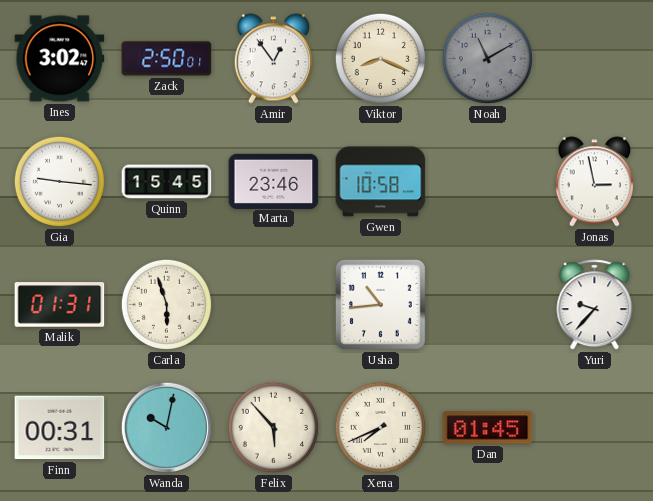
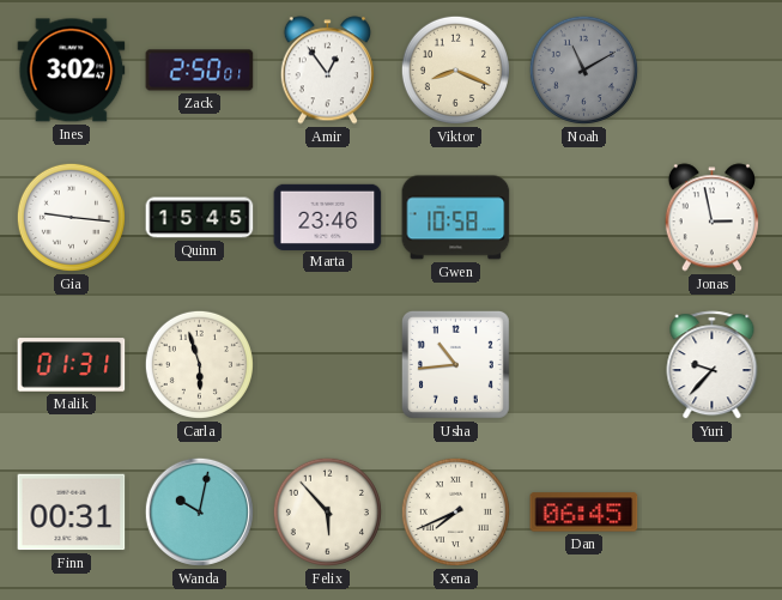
Dan: 01:45 -> 06:45 (584, 513)
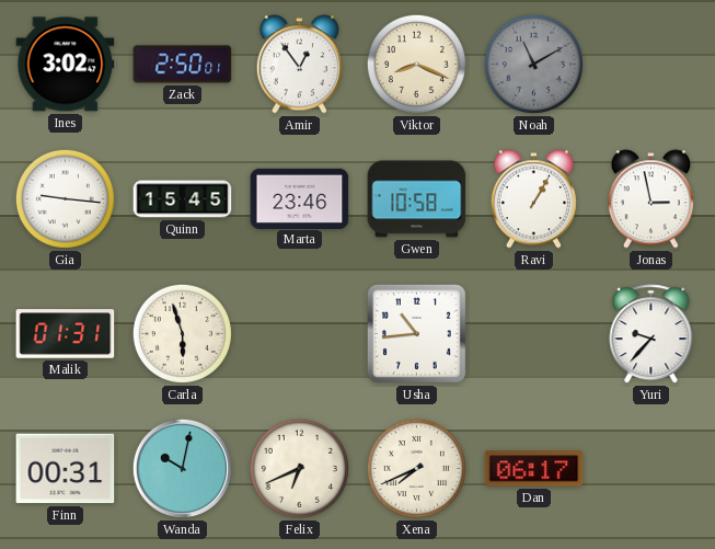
Ravi: none -> 1:05 (533, 199)
Felix: 5:53 -> 6:41 (299, 468)
Dan: 06:45 -> 06:17 (534, 469)
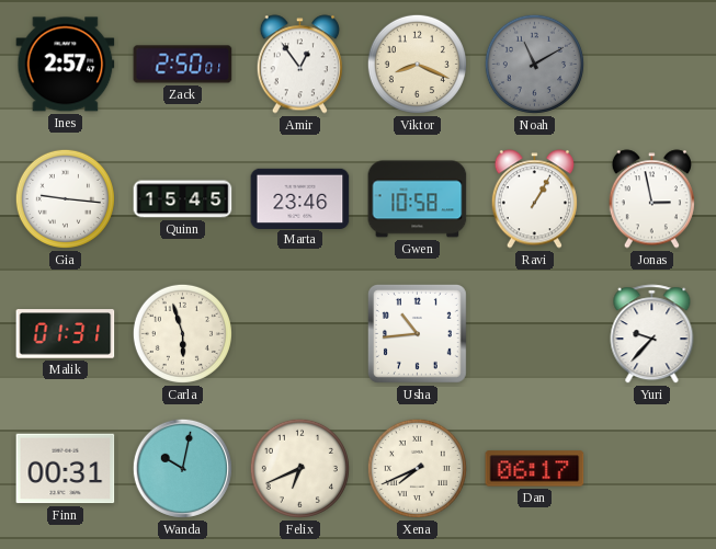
Ines: 3:02 -> 2:57 (66, 65)
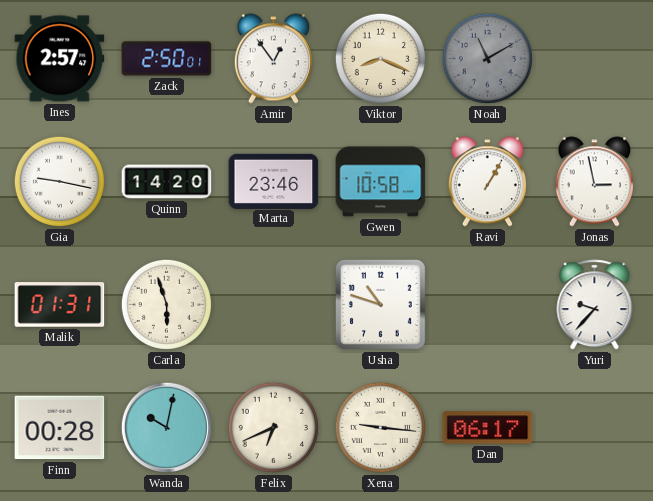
Gia: 9:16 -> 9:17 (59, 181)
Quinn: 15:45 -> 14:20 (167, 182)
Usha: 10:44 -> 10:48 (380, 304)
Finn: 00:31 -> 00:28 (60, 428)
Xena: 7:41 -> 9:16 (380, 427)
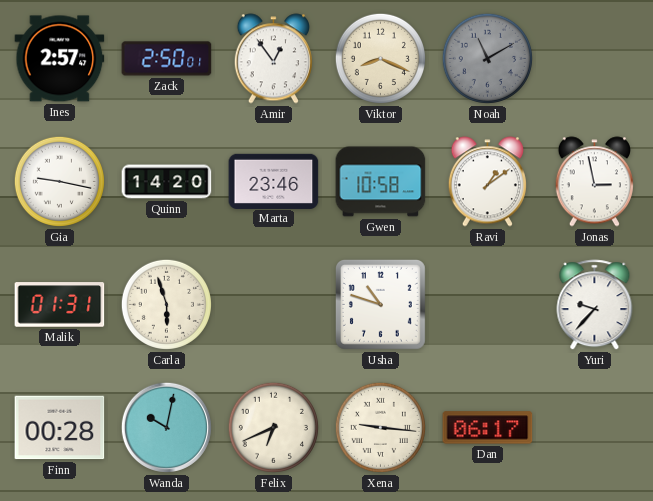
Ravi: 1:05 -> 1:09 (487, 182)
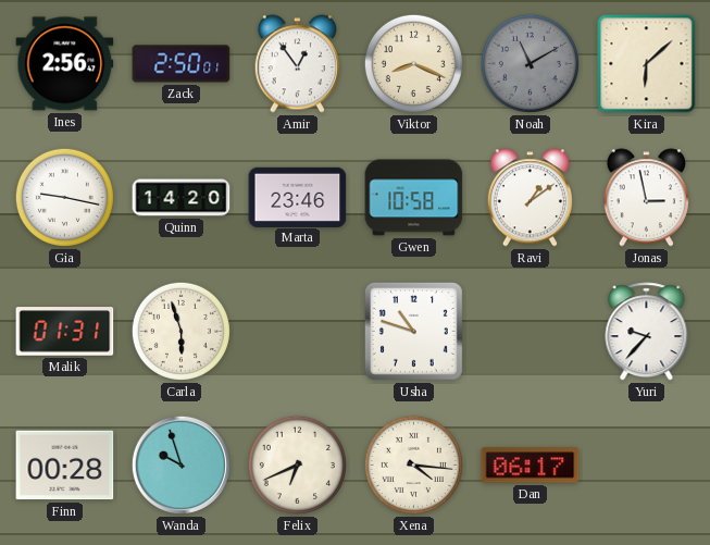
Ines: 2:57 -> 2:56 (65, 64)
Kira: none -> 6:08 (647, 64)
Wanda: 10:02 -> 9:57 (180, 465)
Xena: 9:16 -> 4:16 (413, 465)
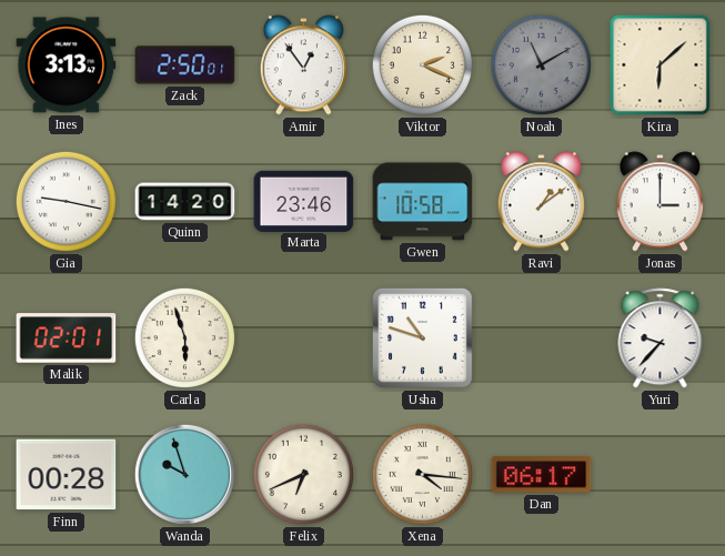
Ines: 2:56 -> 3:13 (67, 65)
Viktor: 8:19 -> 2:19 (422, 64)
Jonas: 2:58 -> 3:00 (659, 202)
Malik: 01:31 -> 02:01 (67, 338)
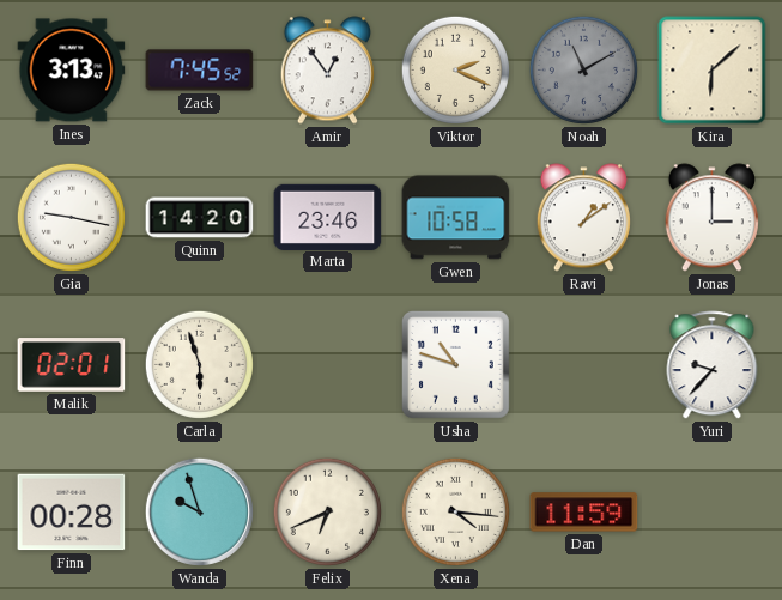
Zack: 2:50 -> 7:45 (200, 71)
Dan: 06:17 -> 11:59 (584, 513)
